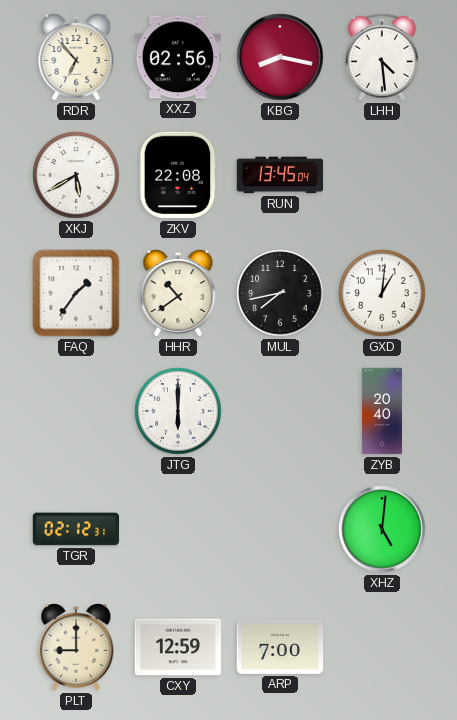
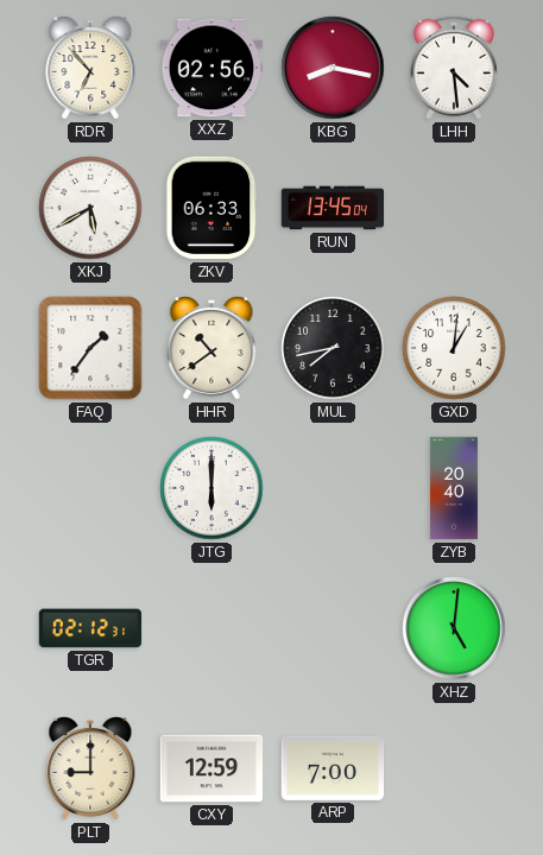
ZKV: 22:08 -> 06:33 (211, 208)
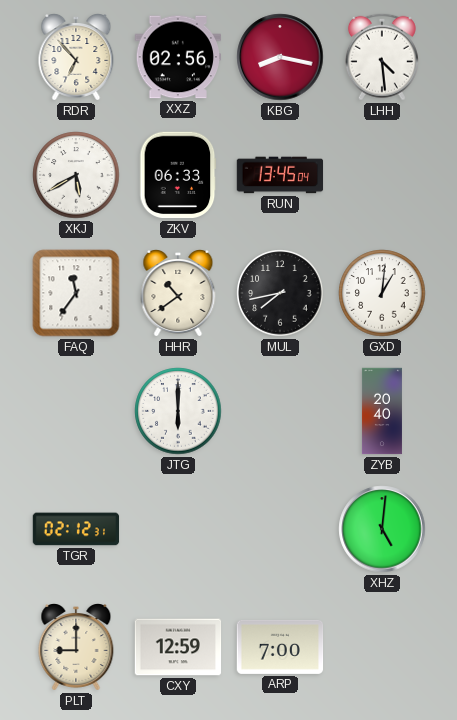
FAQ: 1:36 -> 11:36 (76, 293)
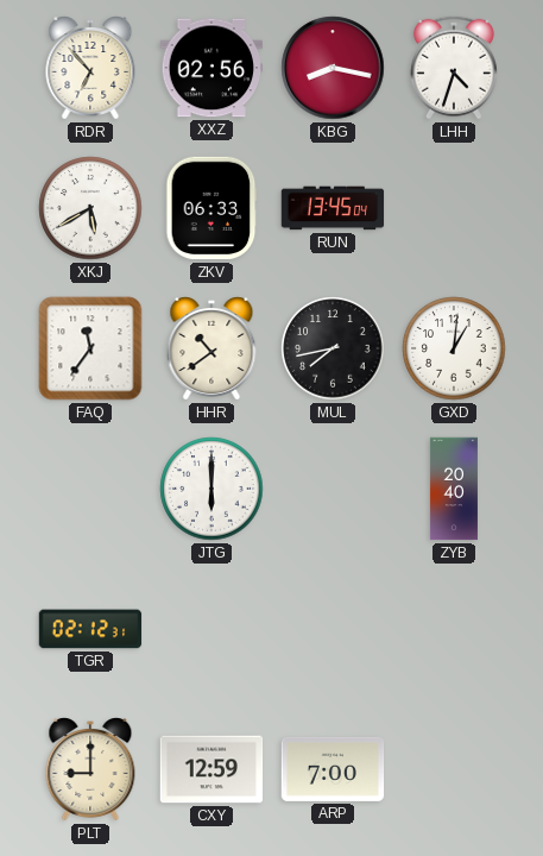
LHH: 4:29 -> 4:33 (454, 68)
XHZ: 5:01 -> none (382, 529)
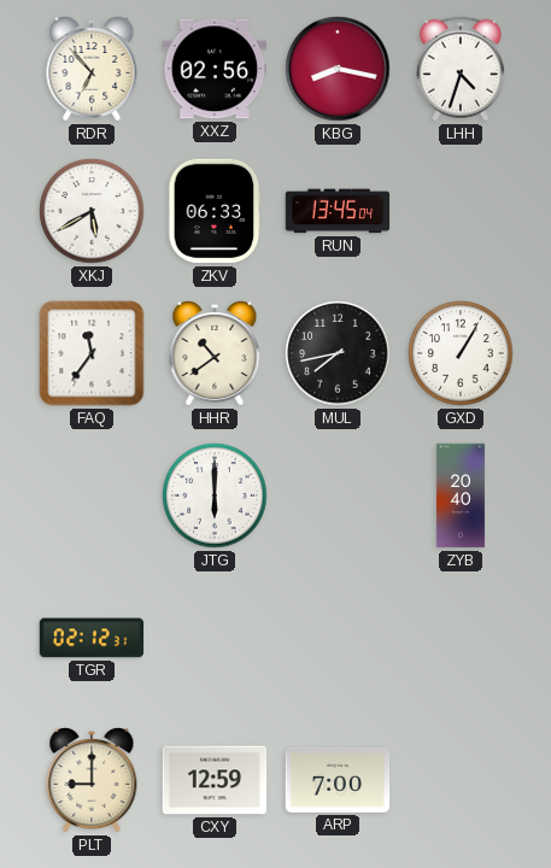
GXD: 1:01 -> 1:05 (461, 353)
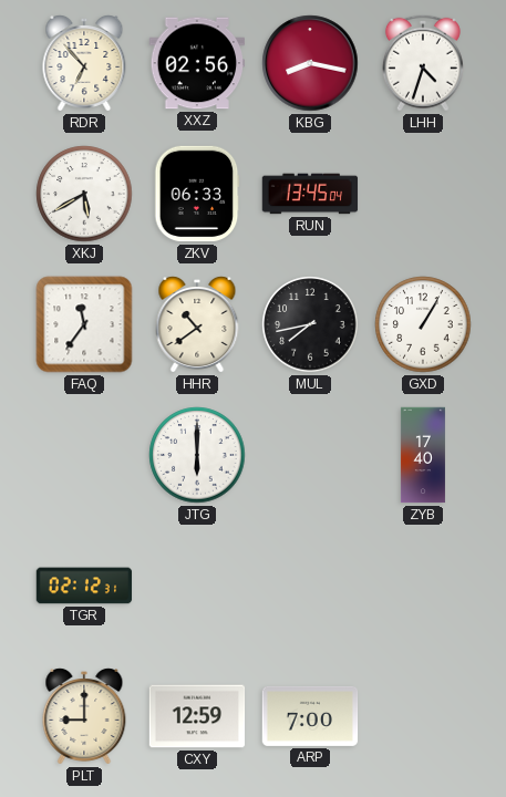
ZYB: 20:40 -> 17:40 (423, 455)
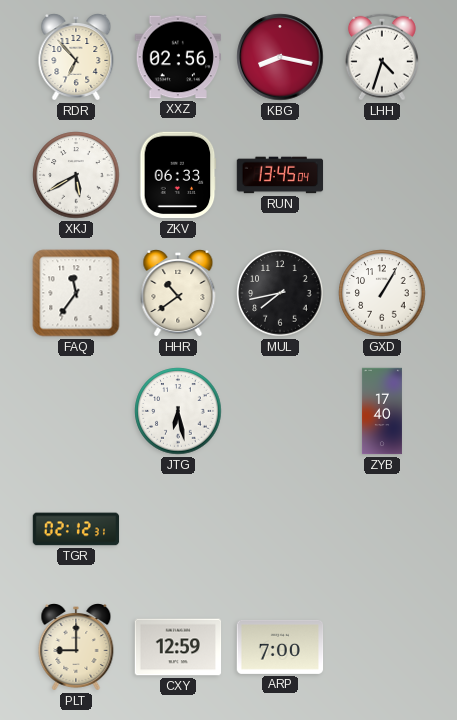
JTG: 6:00 -> 6:28 (178, 411)
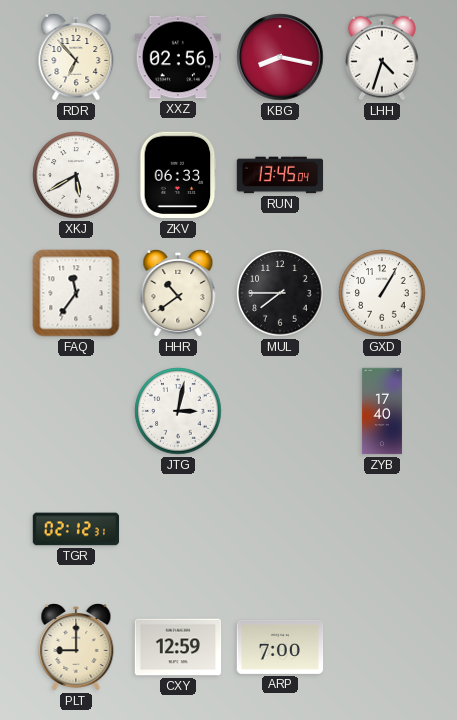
MUL: 7:43 -> 7:45 (280, 293)
JTG: 6:28 -> 3:02 (178, 411)
